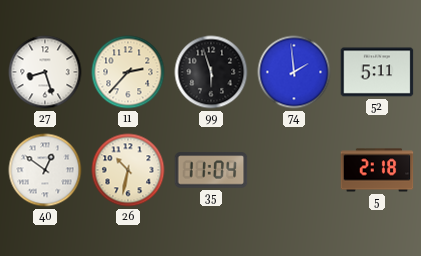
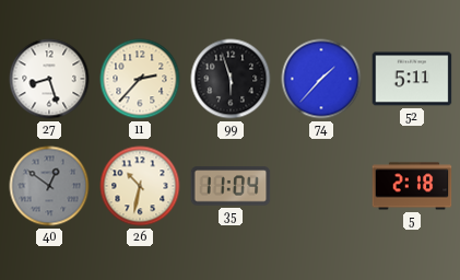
74: 1:59 -> 1:37 (321, 79)
40 dial: white -> grey (49, 186)
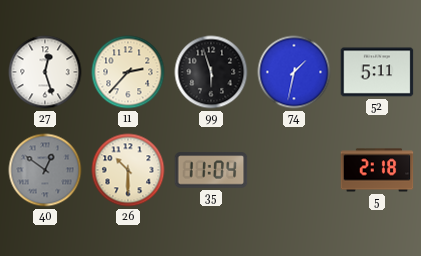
27: 8:27 -> 12:27 (45, 72)
74: 1:37 -> 1:32 (294, 72)
26: 10:32 -> 10:30 (128, 170)
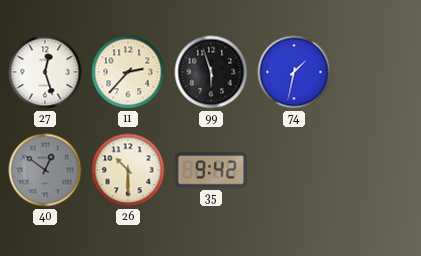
52: 5:11 -> none (377, 72)
35: 11:04 -> 9:42 (211, 170)
5: 2:18 -> none (377, 170)
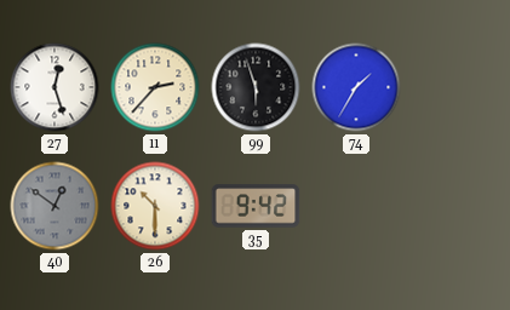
74: 1:32 -> 1:35 (356, 87)
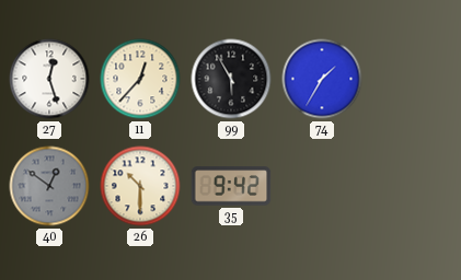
11: 2:37 -> 12:37 (140, 79)
99: 5:57 -> 5:55 (231, 79)
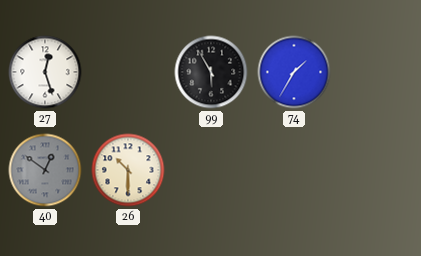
11: 12:37 -> none (140, 79)
35: 9:42 -> none (231, 186)
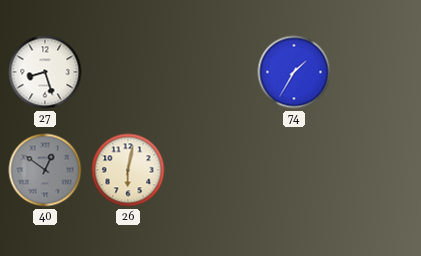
27: 12:27 -> 8:27 (45, 72)
99: 5:55 -> none (211, 72)
26: 10:30 -> 6:02 (128, 170)
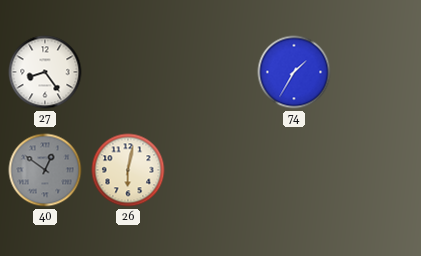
27: 8:27 -> 8:24 (45, 72)
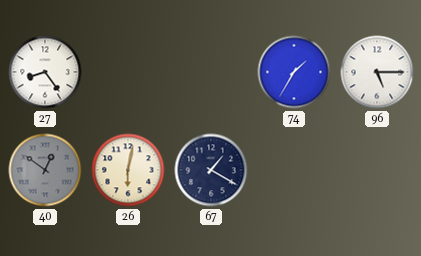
96: none -> 5:15 (377, 72)
67: none -> 1:20 (211, 170)
